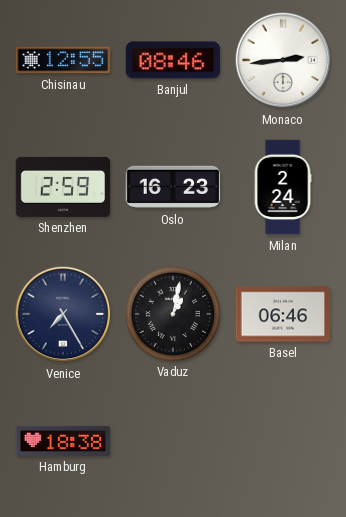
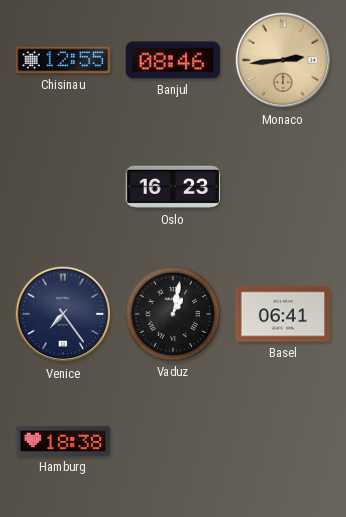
Monaco dial: white -> champagne (283, 60)
Shenzhen: 2:59 -> none (63, 187)
Milan: 2:24 -> none (283, 187)
Venice: 7:25 -> 7:24 (63, 314)
Basel: 06:46 -> 06:41 (283, 314)
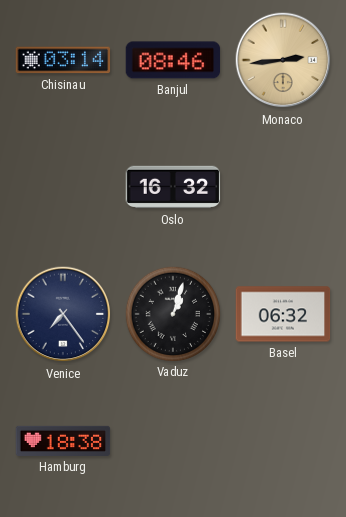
Chisinau: 12:55 -> 03:14 (63, 60)
Oslo: 16:23 -> 16:32 (173, 187)
Vaduz: 1:02 -> 1:03 (172, 313)
Basel: 06:41 -> 06:32 (283, 314)
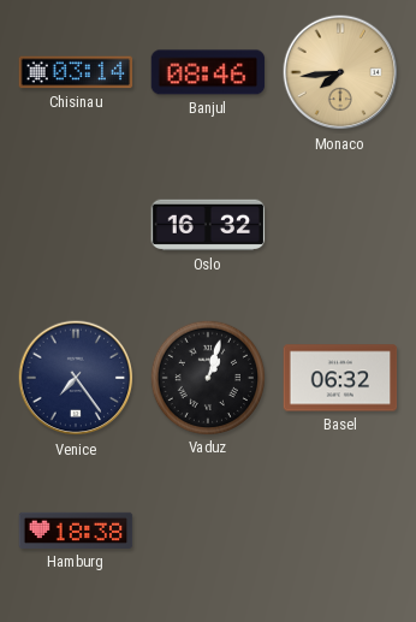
Monaco: 2:44 -> 7:44 (340, 72)
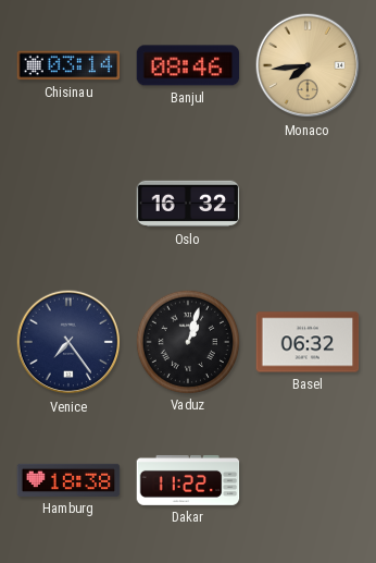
Dakar: none -> 11:22 (188, 480)
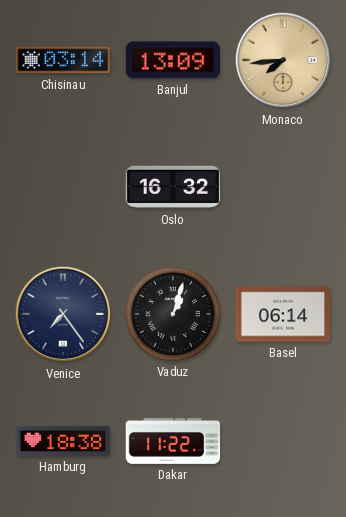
Banjul: 08:46 -> 13:09 (173, 60)
Basel: 06:32 -> 06:14 (283, 314)
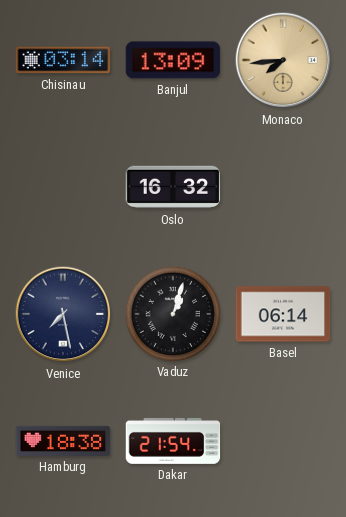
Venice: 7:24 -> 7:28 (63, 314)
Dakar: 11:22 -> 21:54 (173, 441)
